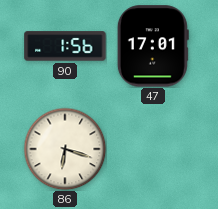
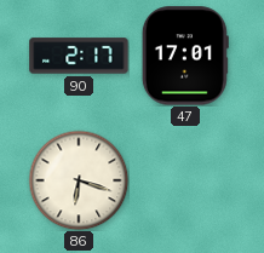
90: 1:56 -> 2:17 (79, 56)
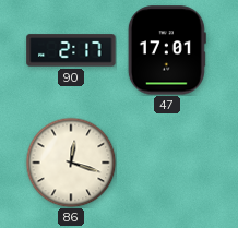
86: 6:18 -> 12:18 (71, 163)
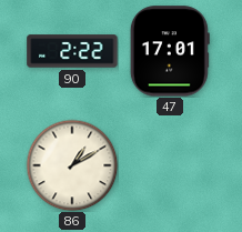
90: 2:17 -> 2:22 (72, 51)
86: 12:18 -> 1:10 (72, 165)
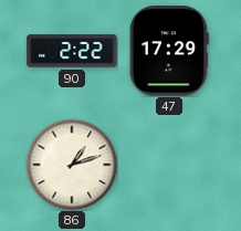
47: 17:01 -> 17:29 (169, 51)
86: 1:10 -> 1:12 (72, 165)
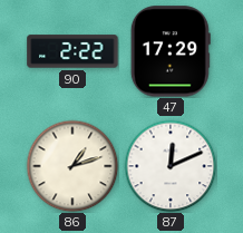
87: none -> 12:11 (171, 166)
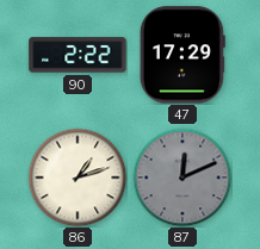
87 dial: white -> grey (182, 178)
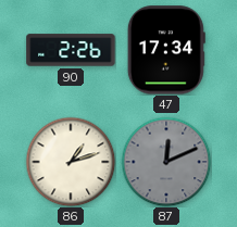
90: 2:22 -> 2:26 (71, 50)
47: 17:29 -> 17:34 (166, 50)
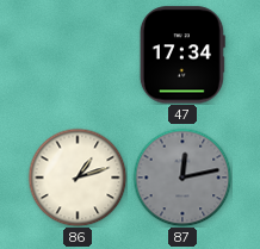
90: 2:26 -> none (71, 50)
87: 12:11 -> 12:13 (182, 178)
